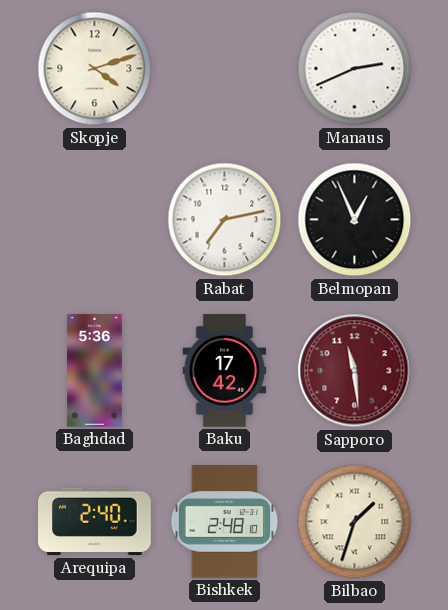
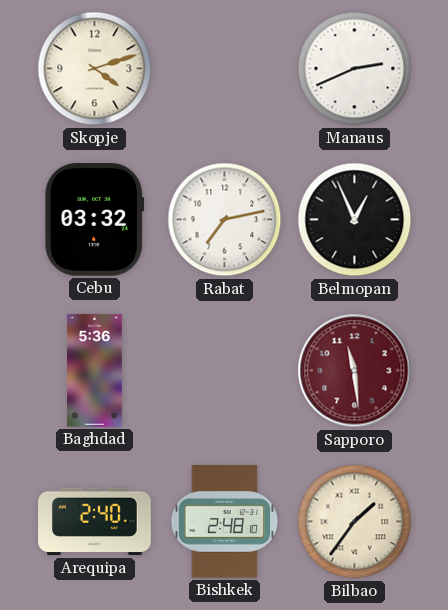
Cebu: none -> 03:32 (95, 220)
Baku: 17:42 -> none (225, 371)
Bilbao: 1:33 -> 1:36 (355, 522)
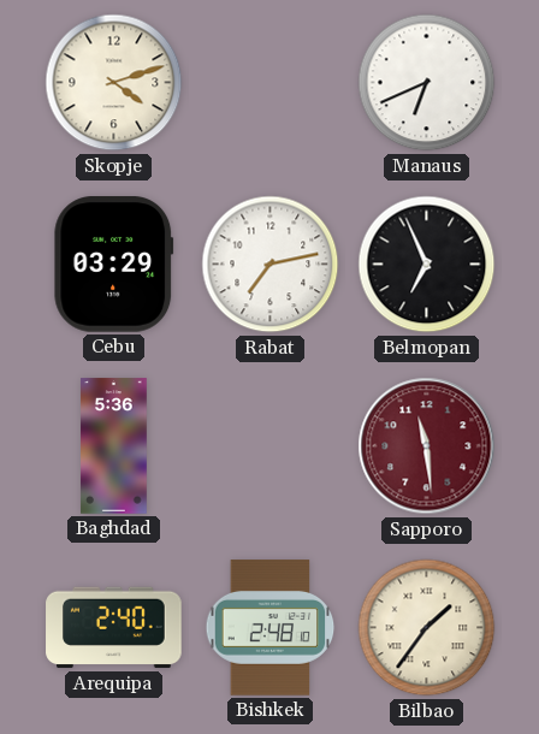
Manaus: 2:41 -> 6:41 (427, 83)
Cebu: 03:32 -> 03:29 (114, 265)
Belmopan: 12:56 -> 6:56 (427, 265)
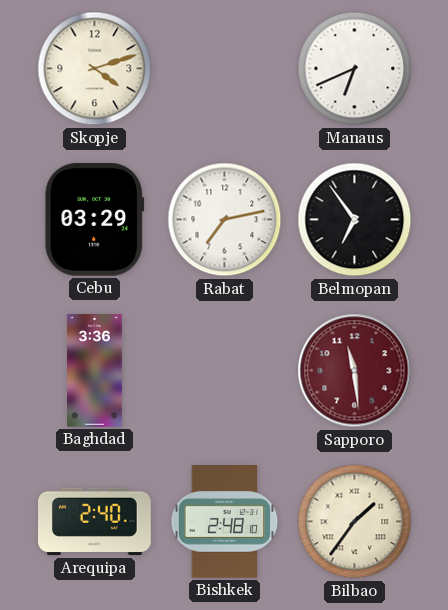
Belmopan: 6:56 -> 6:54 (355, 220)
Baghdad: 5:36 -> 3:36 (95, 371)
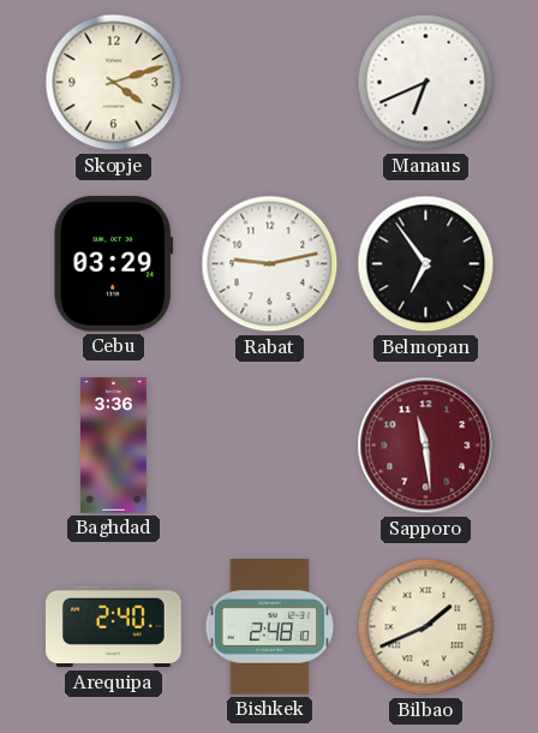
Rabat: 7:13 -> 9:13 (270, 264)
Bilbao: 1:36 -> 1:41 (426, 627)
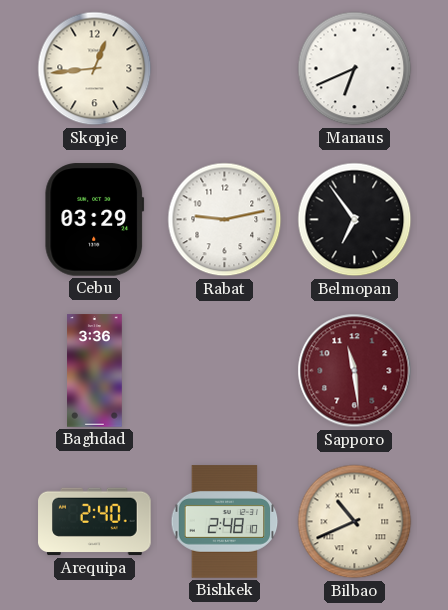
Skopje: 4:12 -> 12:44 (95, 69)
Bilbao: 1:41 -> 10:41 (355, 522)
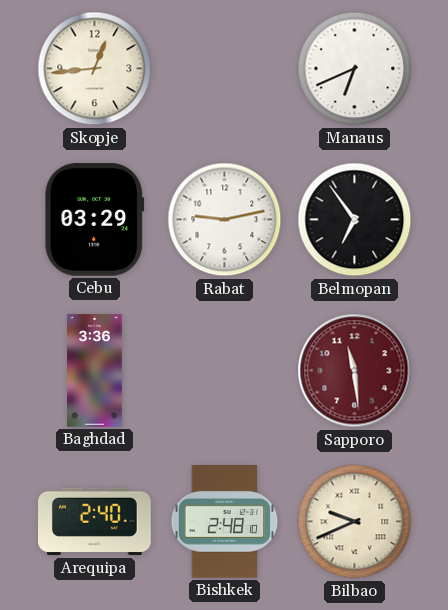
Bilbao: 10:41 -> 9:41 (355, 522)
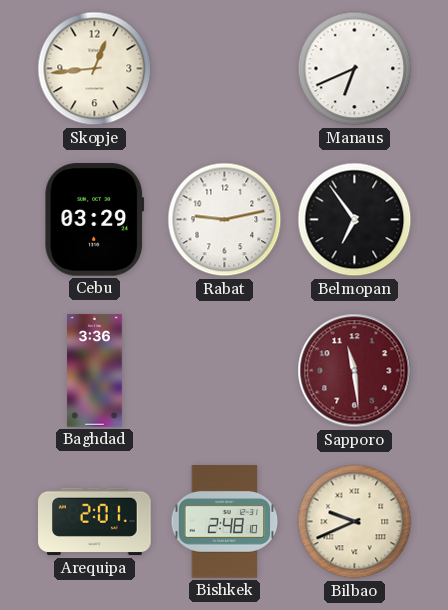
Arequipa: 2:40 -> 2:01 (95, 522)
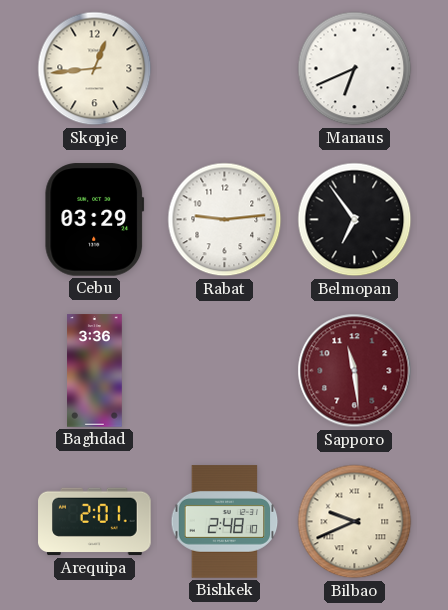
Rabat: 9:13 -> 9:14 (225, 220)
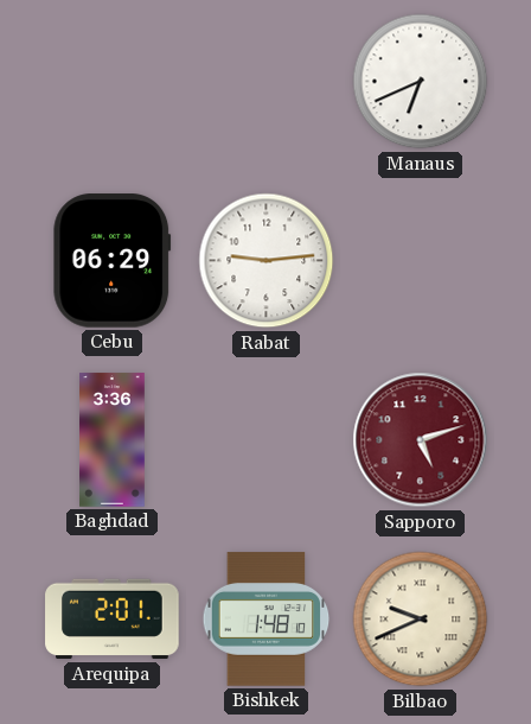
Skopje: 12:44 -> none (95, 69)
Cebu: 03:29 -> 06:29 (113, 261)
Belmopan: 6:54 -> none (355, 220)
Sapporo: 11:29 -> 5:12 (421, 440)
Bishkek: 2:48 -> 1:48 (267, 620)
